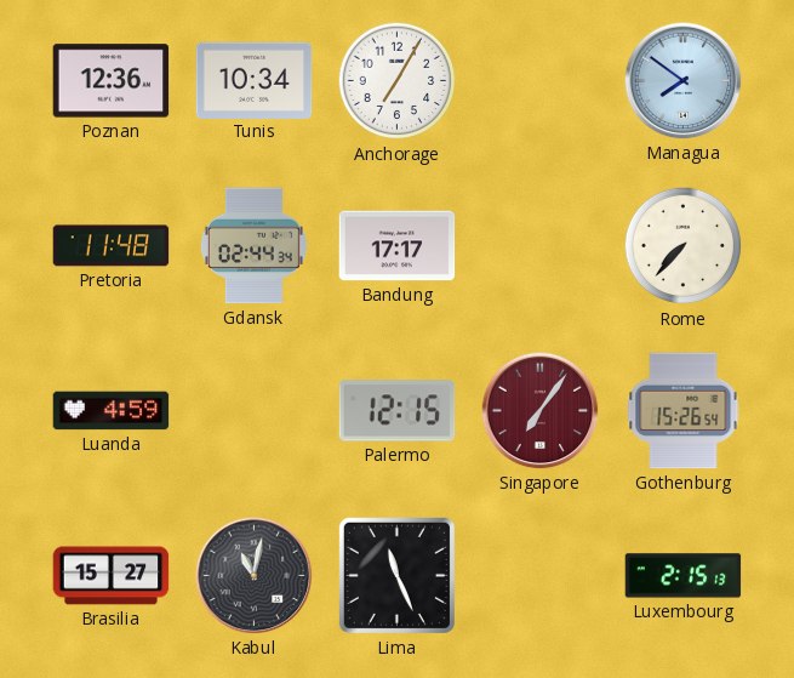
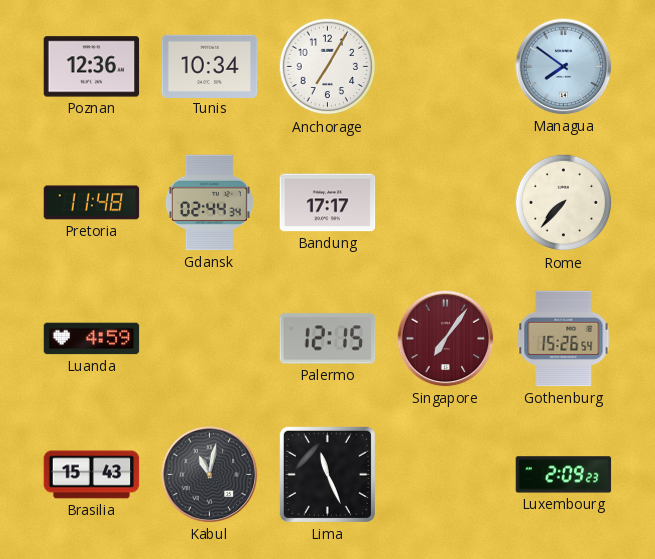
Brasilia: 15:27 -> 15:43 (92, 475)
Luxembourg: 2:15 -> 2:09 (564, 475)
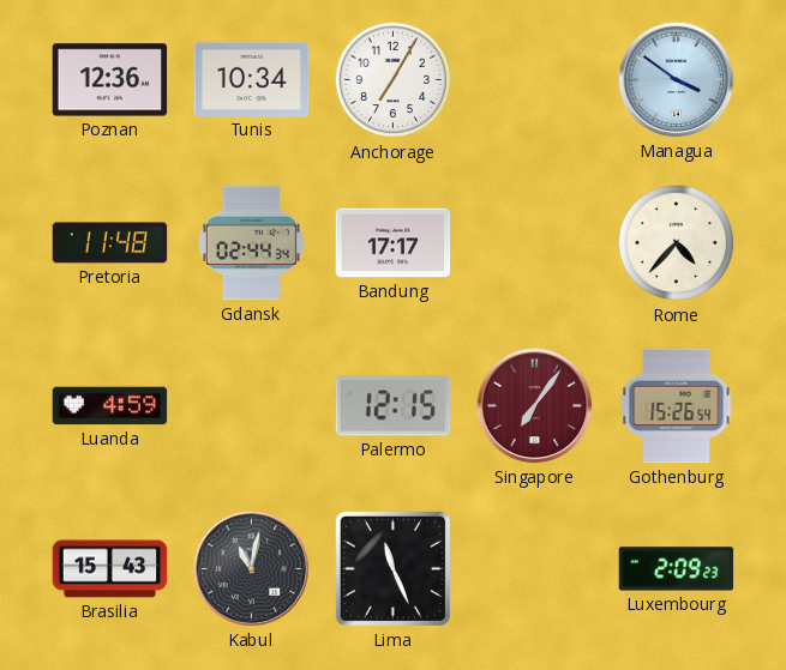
Managua: 7:51 -> 3:51 (677, 80)
Rome: 7:37 -> 4:37 (677, 243)
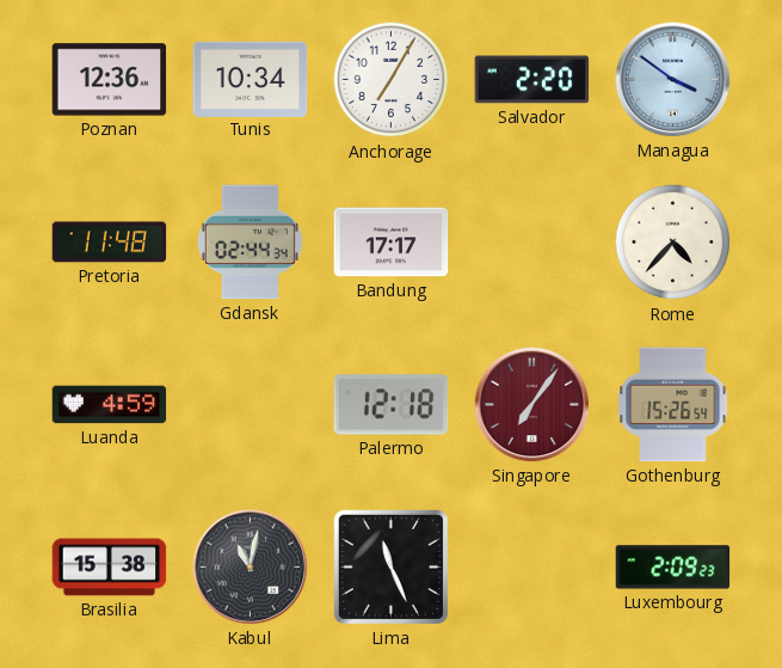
Salvador: none -> 2:20 (532, 80)
Palermo: 12:15 -> 12:18 (392, 405)
Brasilia: 15:43 -> 15:38 (110, 568)
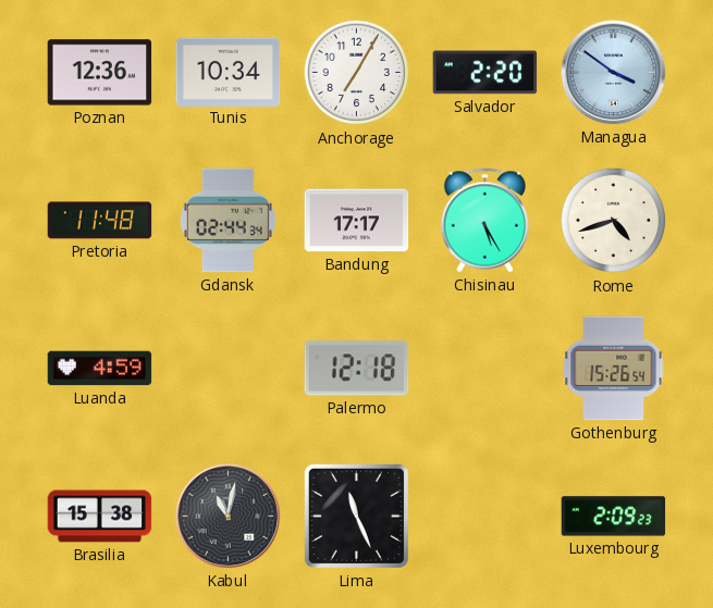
Chisinau: none -> 5:25 (485, 221)
Rome: 4:37 -> 4:42 (614, 221)
Singapore: 7:06 -> none (532, 405)
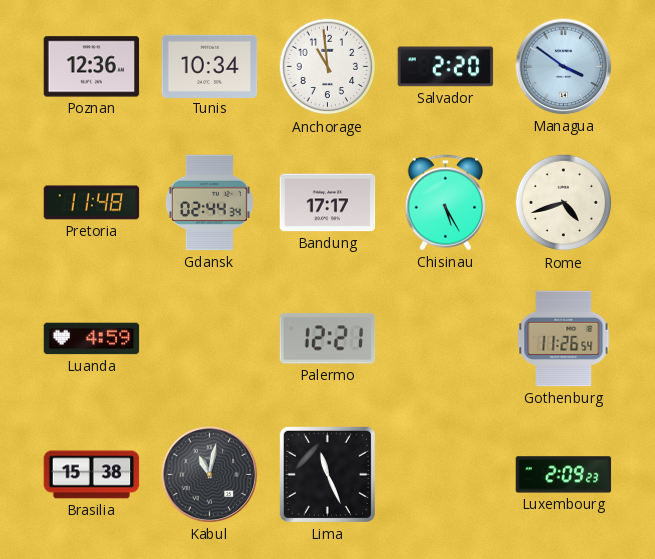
Anchorage: 7:05 -> 10:59 (328, 67)
Palermo: 12:18 -> 12:21 (328, 339)
Gothenburg: 15:26 -> 11:26 (564, 339)
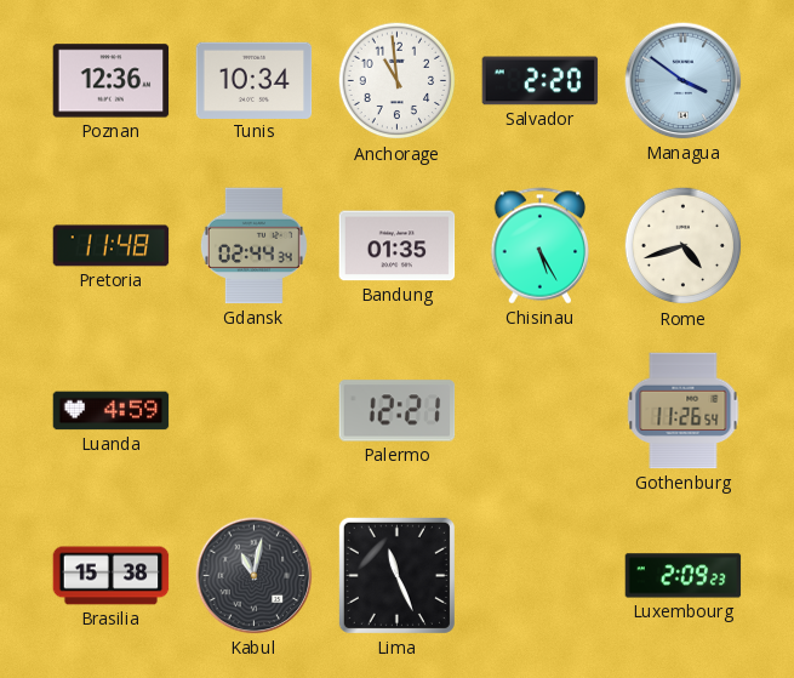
Bandung: 17:17 -> 01:35 (398, 246)
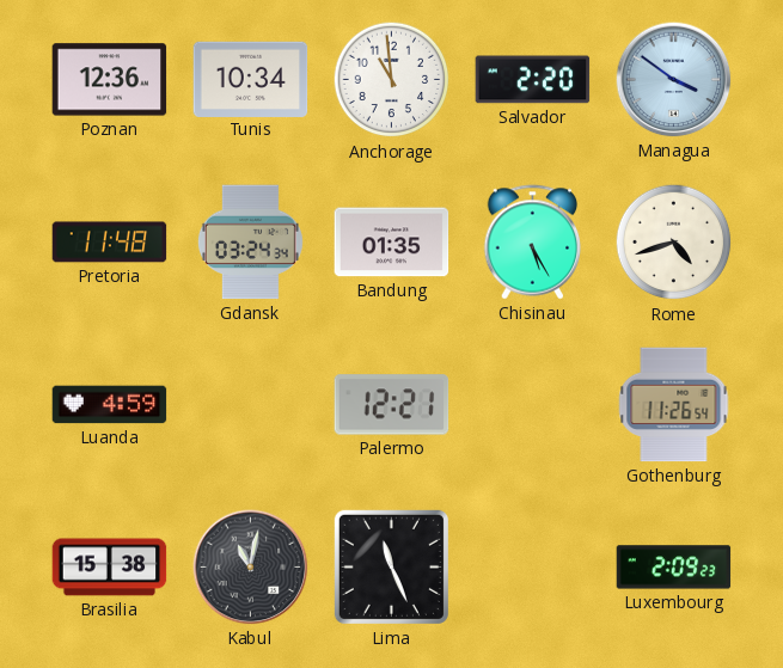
Gdansk: 02:44 -> 03:24 (250, 243)
